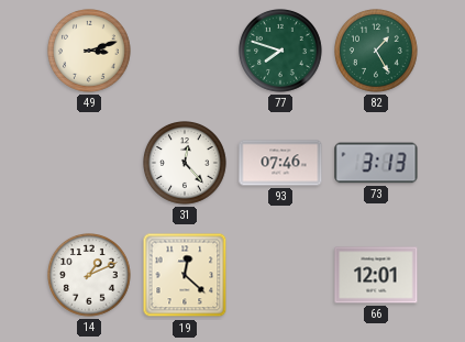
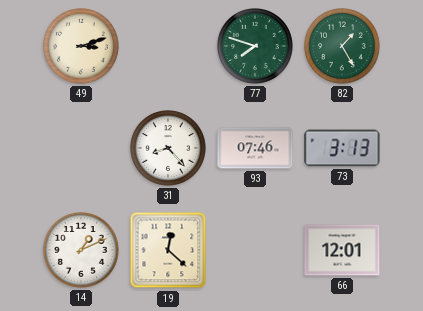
31: 12:23 -> 8:23 (169, 149)
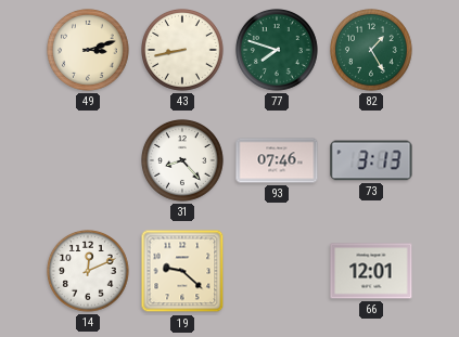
43: none -> 8:43 (183, 51)
14: 1:11 -> 12:11 (89, 272)
19: 12:22 -> 9:22 (182, 271)
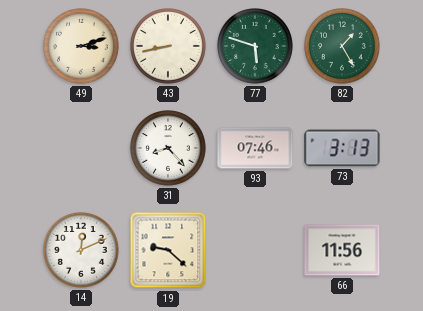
77: 7:48 -> 5:48 (256, 47)
66: 12:01 -> 11:56 (342, 250)
